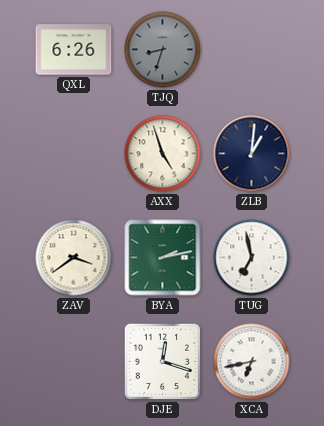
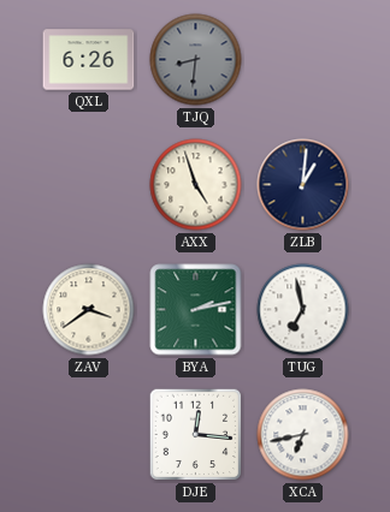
TJQ: 8:33 -> 8:31 (196, 60)
DJE: 12:18 -> 12:16 (196, 435)
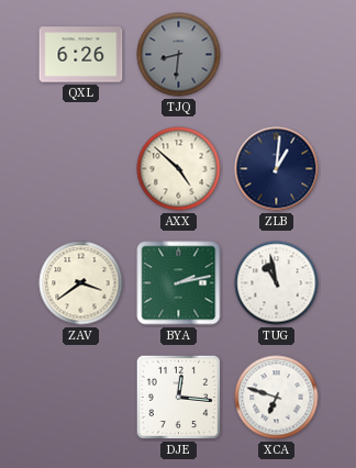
AXX: 4:57 -> 4:52 (179, 169)
TUG: 6:58 -> 10:58 (277, 283)
XCA: 6:43 -> 6:48 (277, 398)
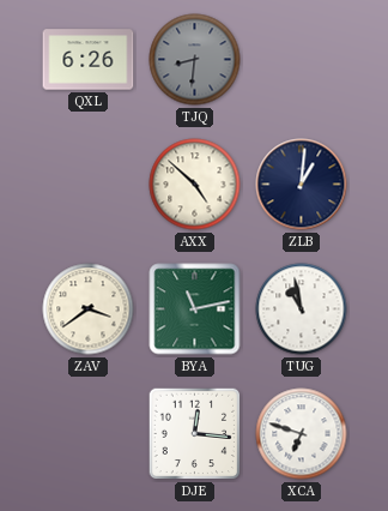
BYA: 2:13 -> 11:13 (195, 309)
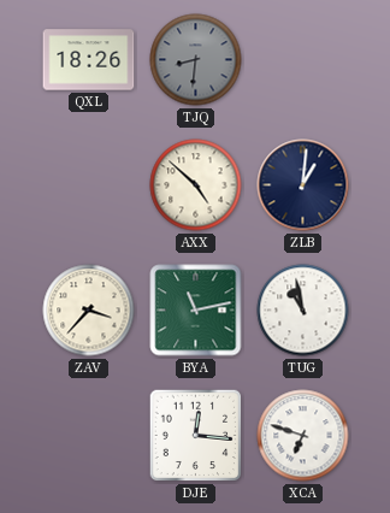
QXL: 6:26 -> 18:26 (89, 60)
ZAV: 3:39 -> 3:37 (89, 311)
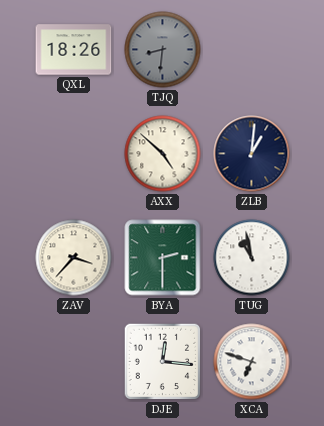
BYA: 11:13 -> 2:30 (163, 258)
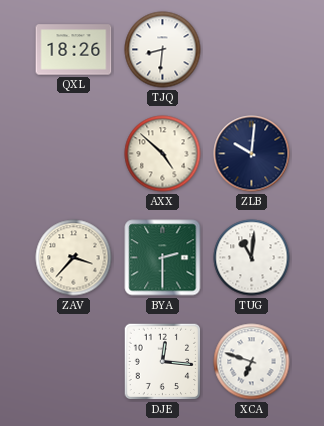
TJQ dial: grey -> white (163, 50)
ZLB: 1:01 -> 10:01 (252, 154)
TUG: 10:58 -> 11:01 (252, 258)
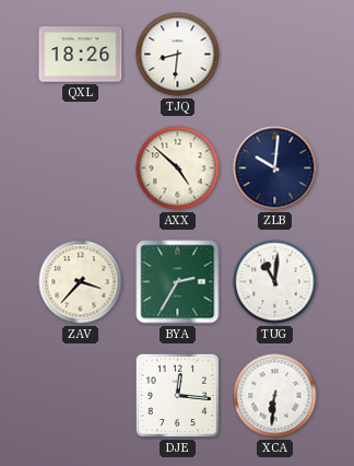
BYA: 2:30 -> 2:35 (178, 282)
XCA: 6:48 -> 6:31 (275, 396)
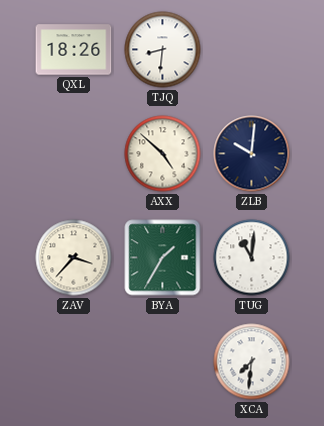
BYA: 2:35 -> 1:35 (163, 258)
DJE: 12:16 -> none (178, 396)
XCA: 6:31 -> 7:31 (252, 362)
